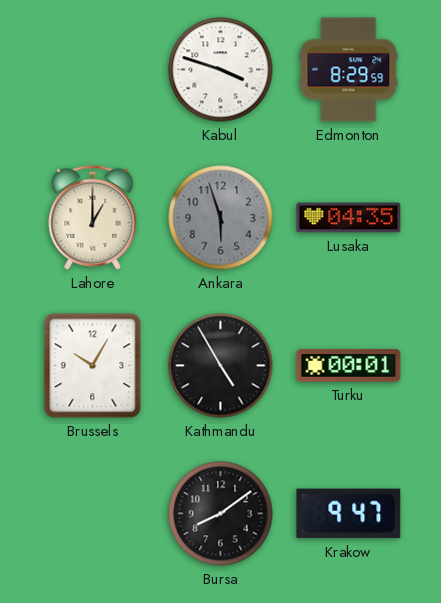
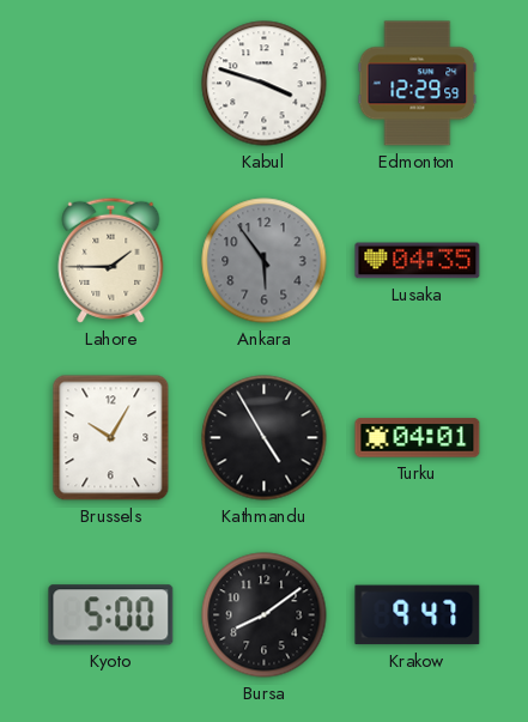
Edmonton: 8:29 -> 12:29 (418, 84)
Lahore: 1:00 -> 1:45 (111, 260)
Ankara: 5:57 -> 5:54 (265, 261)
Turku: 00:01 -> 04:01 (418, 438)
Kyoto: none -> 5:00 (111, 615)
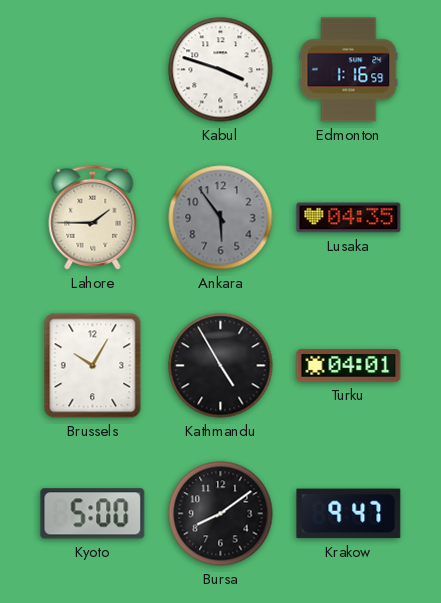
Edmonton: 12:29 -> 1:16 (349, 70)
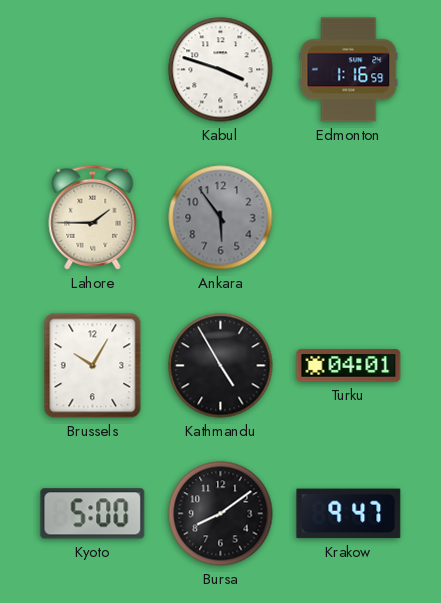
Lusaka: 04:35 -> none (349, 218)
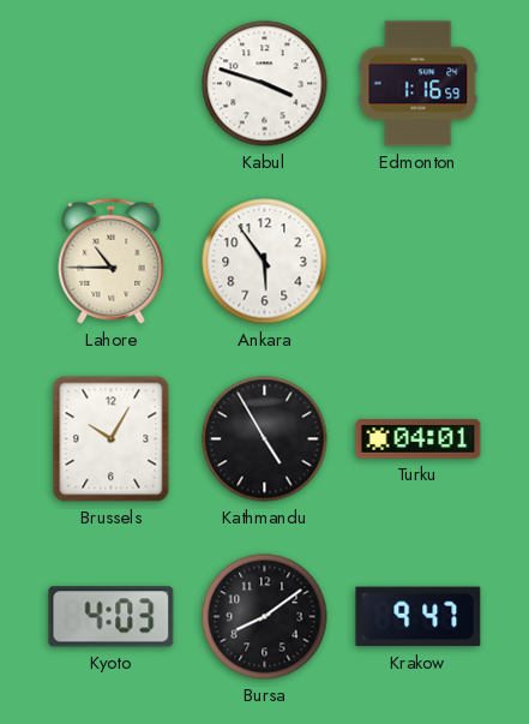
Lahore: 1:45 -> 10:45 (112, 261)
Ankara dial: grey -> white (265, 262)
Kyoto: 5:00 -> 4:03 (112, 617)
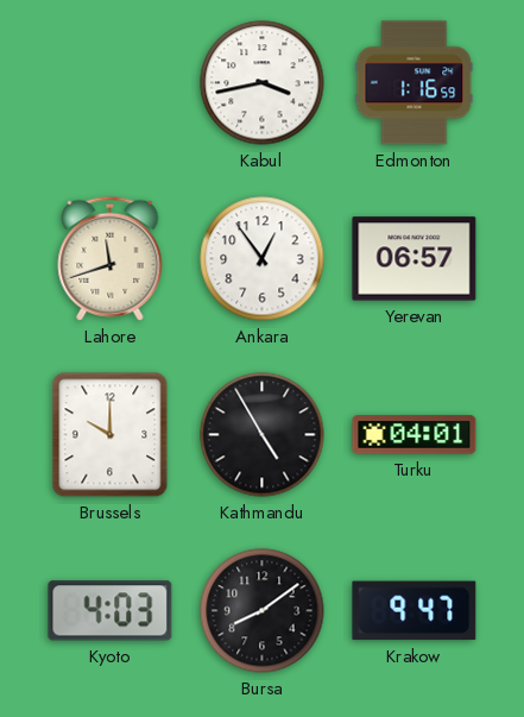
Kabul: 3:48 -> 3:43 (263, 83)
Lahore: 10:45 -> 11:42 (111, 258)
Ankara: 5:54 -> 12:54 (263, 259)
Yerevan: none -> 06:57 (415, 259)
Brussels: 10:05 -> 10:00 (111, 435)
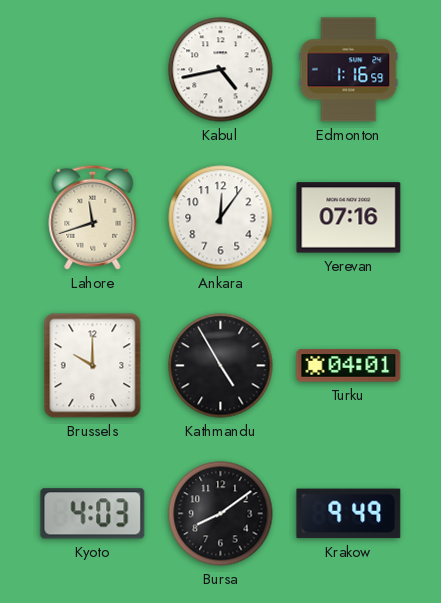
Kabul: 3:43 -> 4:43 (221, 70)
Ankara: 12:54 -> 12:06 (221, 218)
Yerevan: 06:57 -> 07:16 (349, 218)
Krakow: 9:47 -> 9:49 (349, 514)
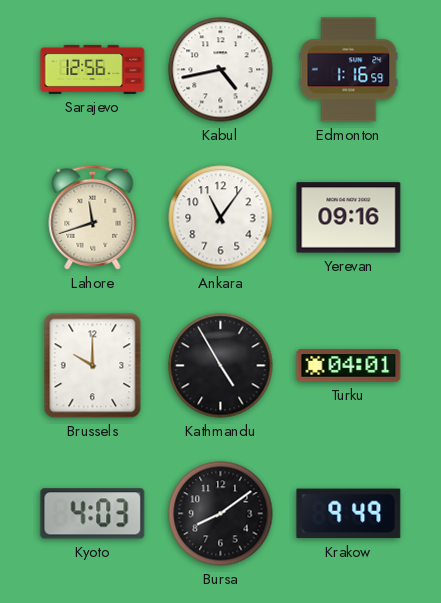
Sarajevo: none -> 12:56 (93, 69)
Ankara: 12:06 -> 11:06 (221, 218)
Yerevan: 07:16 -> 09:16 (349, 218)
